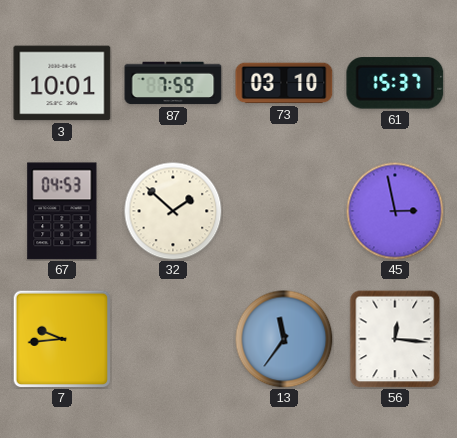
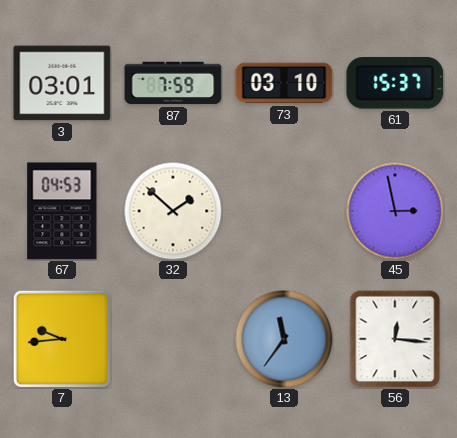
3: 10:01 -> 03:01 (62, 83)
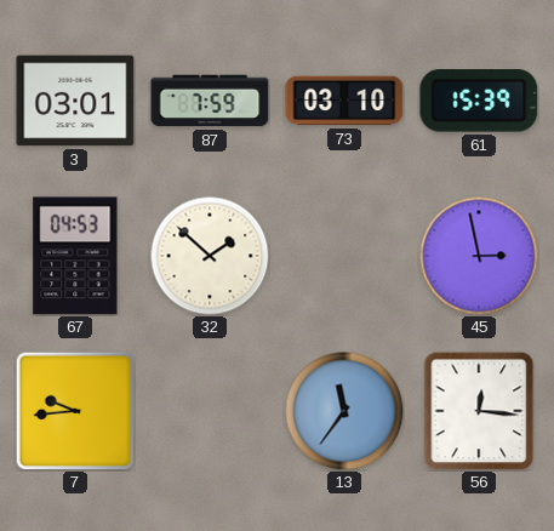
61: 15:37 -> 15:39 (479, 101)
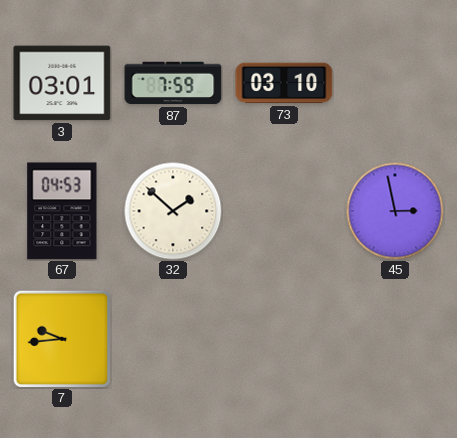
61: 15:39 -> none (479, 101)
13: 11:36 -> none (344, 411)
56: 12:16 -> none (479, 411)
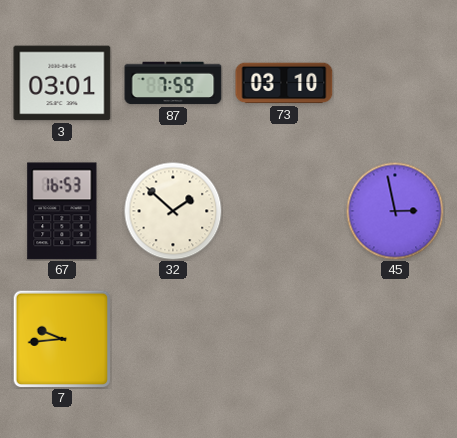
67: 04:53 -> 16:53 (62, 211)
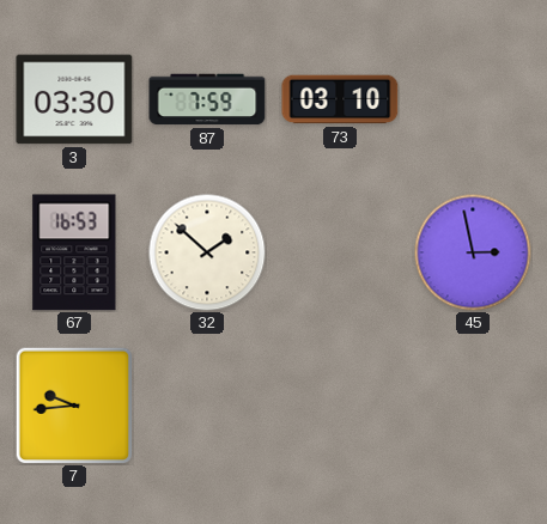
3: 03:01 -> 03:30 (74, 99)
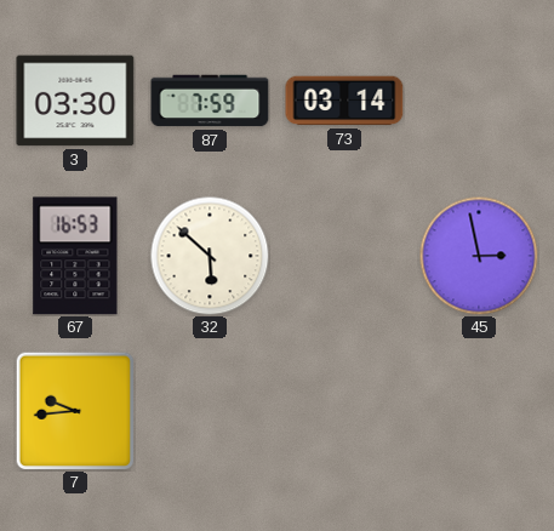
73: 03:10 -> 03:14 (344, 101)
32: 1:52 -> 5:52 (210, 256)
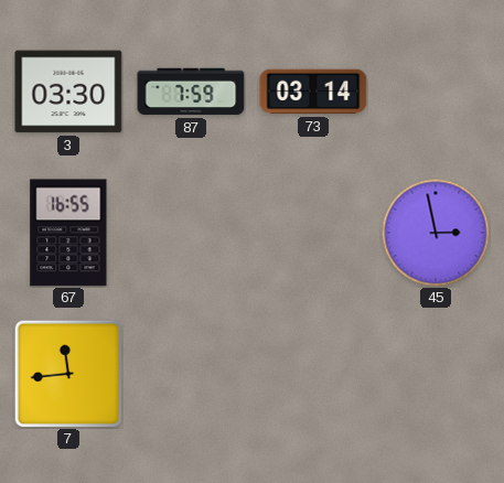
67: 16:53 -> 16:55 (68, 233)
32: 5:52 -> none (210, 256)
7: 9:44 -> 11:44 (68, 374)
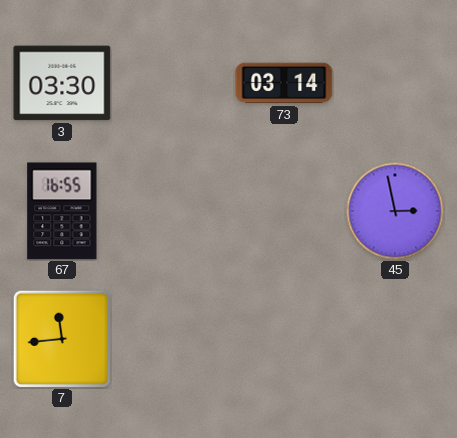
87: 7:59 -> none (191, 92)
